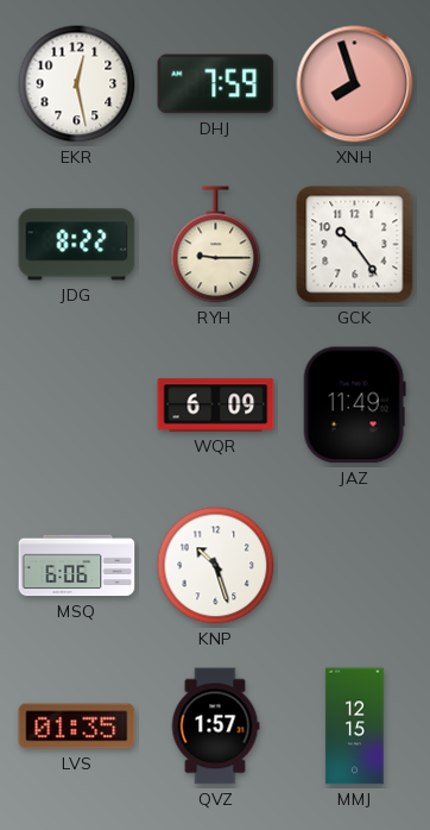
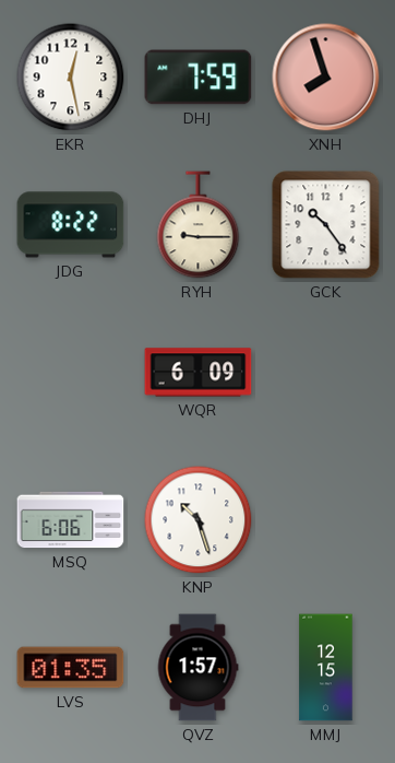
JAZ: 11:49 -> none (354, 405)
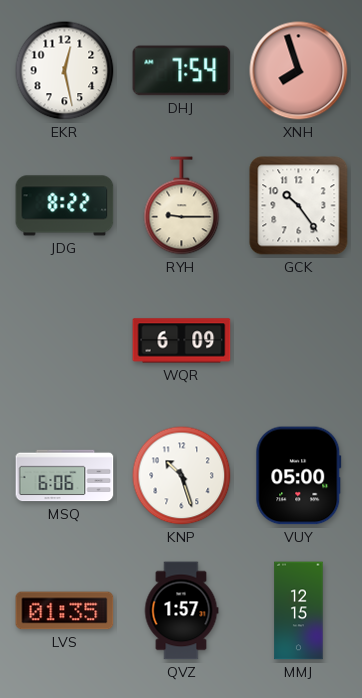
DHJ: 7:59 -> 7:54 (182, 71)
VUY: none -> 05:00 (299, 476)
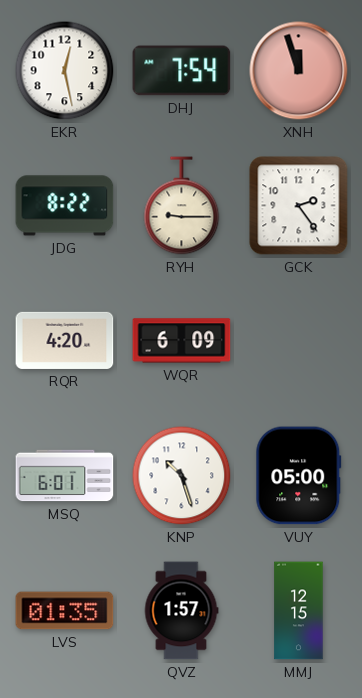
XNH: 7:57 -> 11:57 (299, 71)
GCK: 10:24 -> 2:24 (299, 206)
RQR: none -> 4:20 (65, 340)
MSQ: 6:06 -> 6:01 (65, 476)
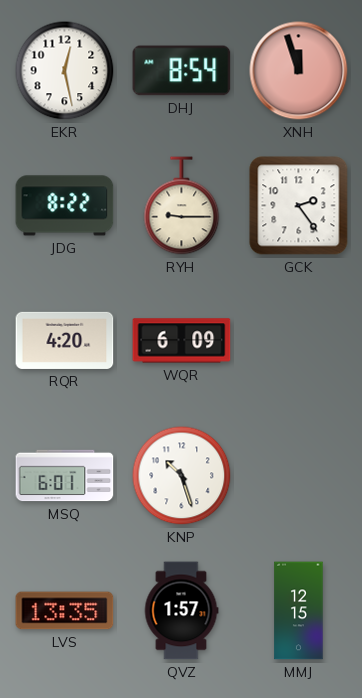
DHJ: 7:54 -> 8:54 (182, 71)
VUY: 05:00 -> none (299, 476)
LVS: 01:35 -> 13:35 (65, 611)
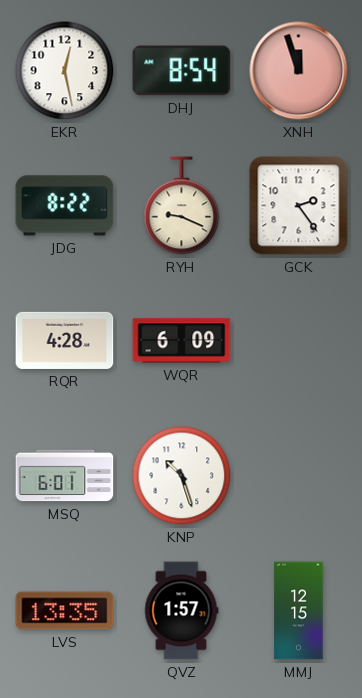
RYH: 9:15 -> 9:19 (182, 206)
RQR: 4:20 -> 4:28 (65, 340)
